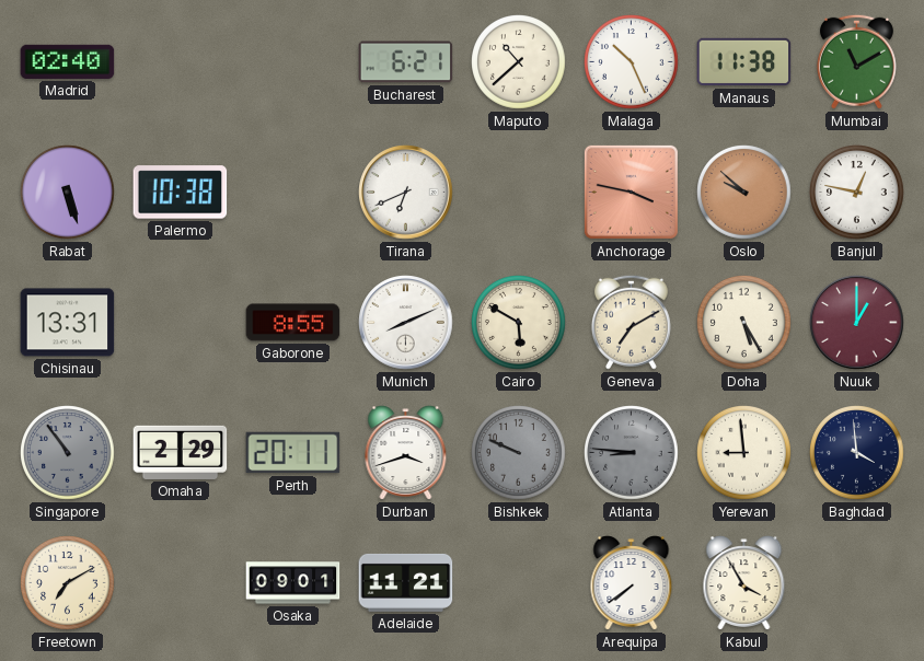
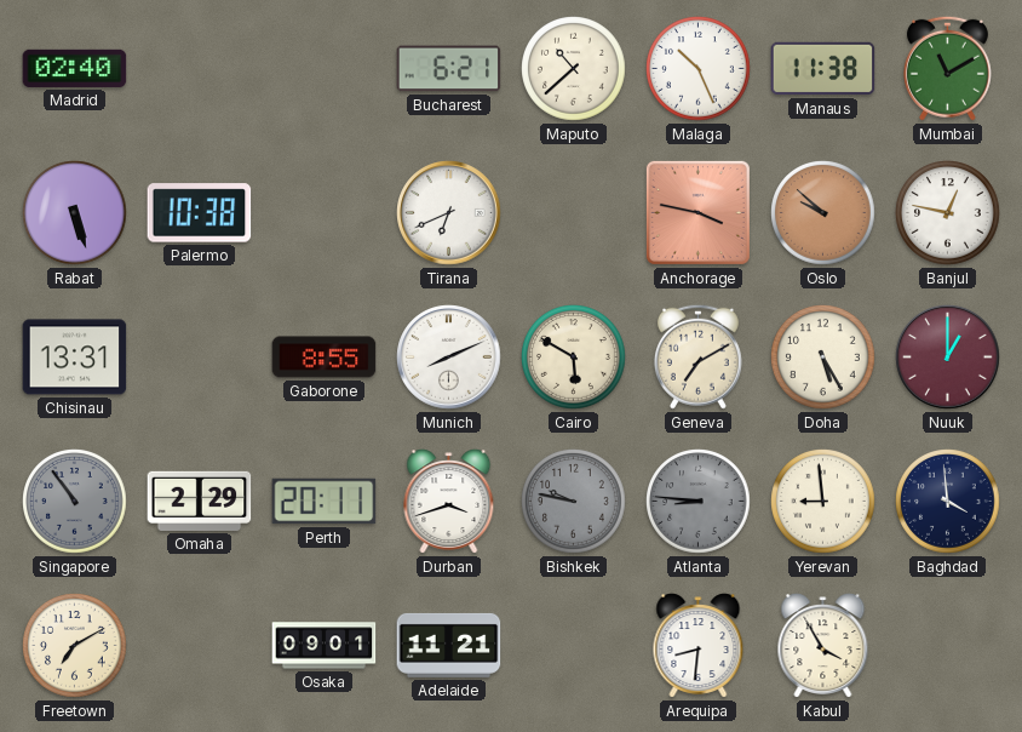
Bishkek: 9:49 -> 9:47 (574, 502)
Arequipa: 7:39 -> 8:31 (699, 646)
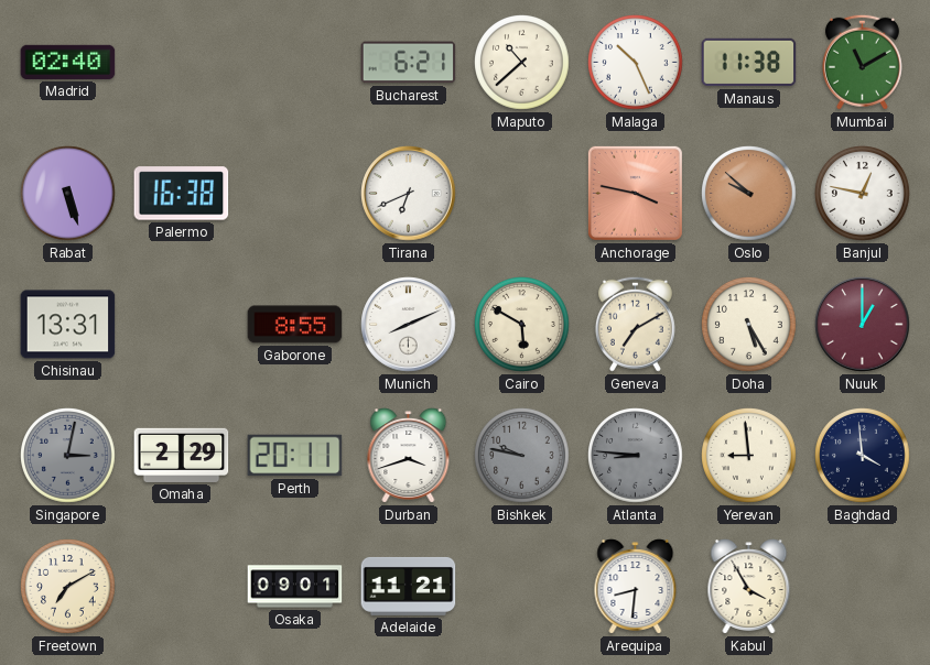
Palermo: 10:38 -> 16:38 (182, 194)
Singapore: 10:54 -> 3:02 (68, 456)
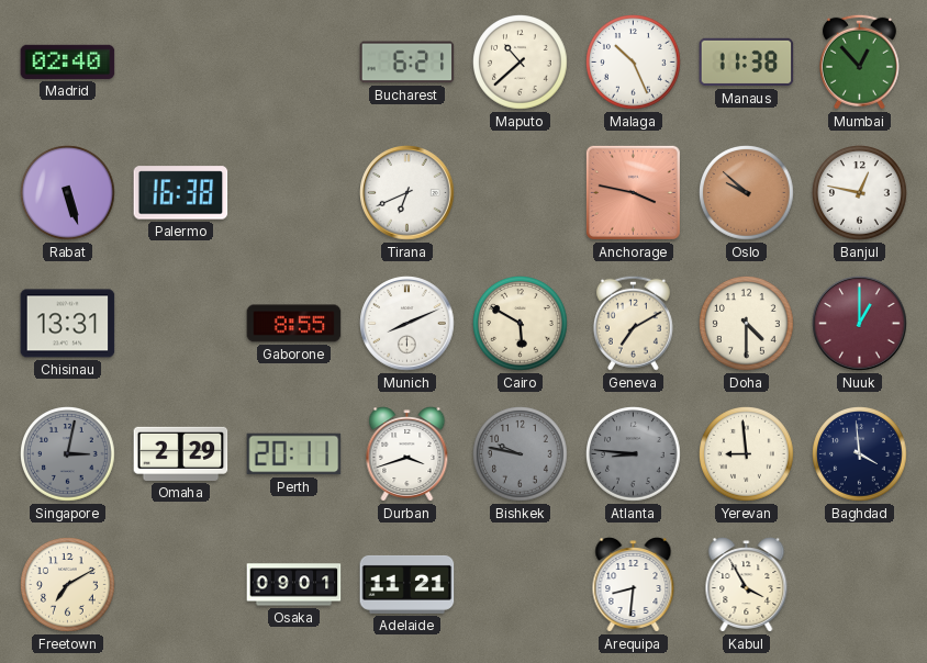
Mumbai: 11:10 -> 12:53 (859, 61)
Doha: 5:25 -> 4:30 (747, 324)
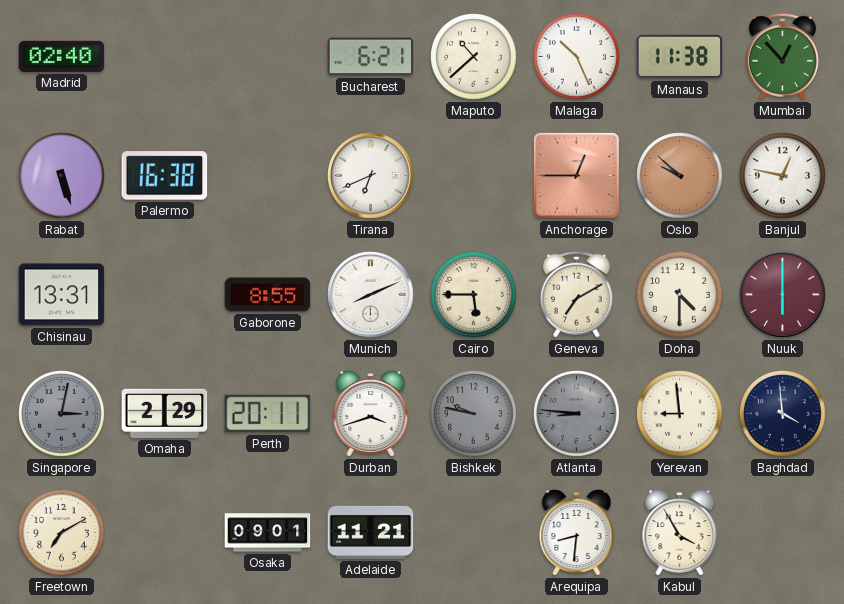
Anchorage: 3:47 -> 12:45 (576, 175)
Cairo: 5:50 -> 5:45 (474, 295)
Nuuk: 1:00 -> 6:00 (783, 295)
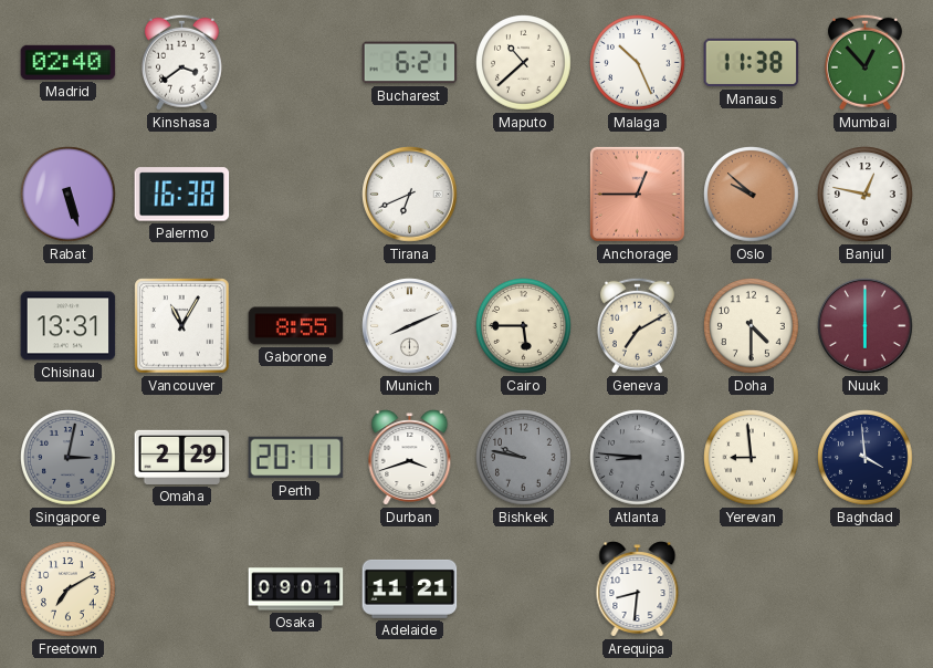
Kinshasa: none -> 3:39 (181, 62)
Vancouver: none -> 11:05 (182, 326)
Kabul: 3:55 -> none (680, 533)
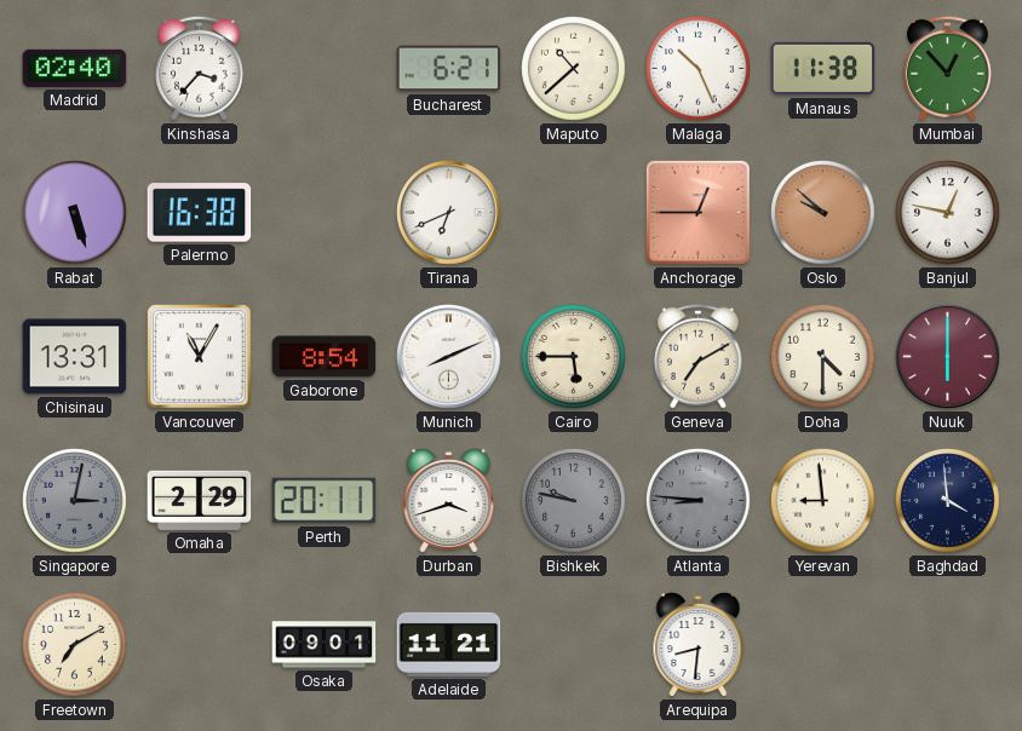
Kinshasa: 3:39 -> 3:37 (199, 68)
Gaborone: 8:55 -> 8:54 (325, 357)
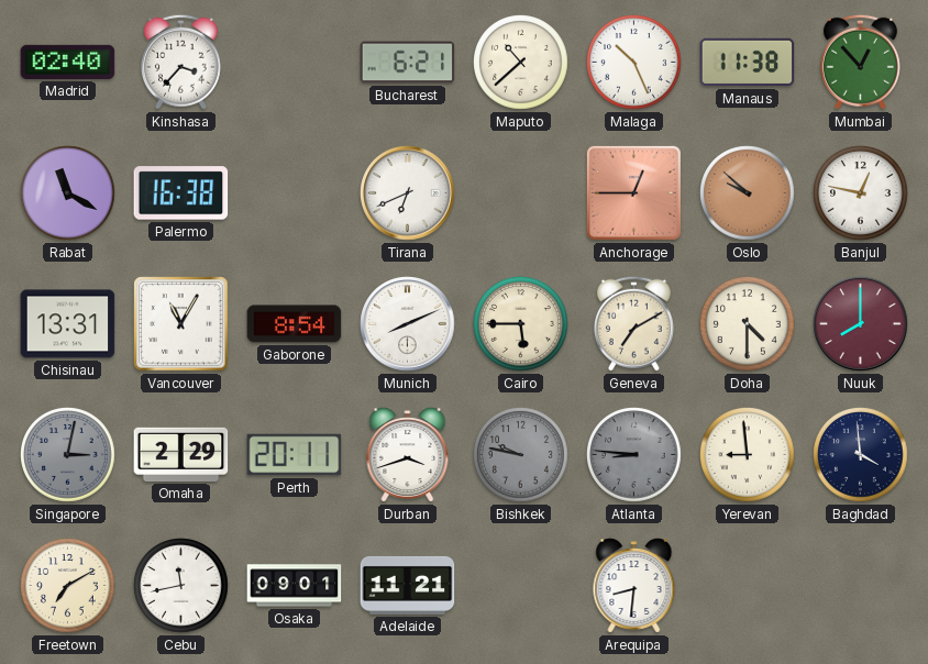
Rabat: 5:27 -> 11:20 (68, 193)
Nuuk: 6:00 -> 8:00 (861, 324)
Cebu: none -> 11:43 (181, 586)
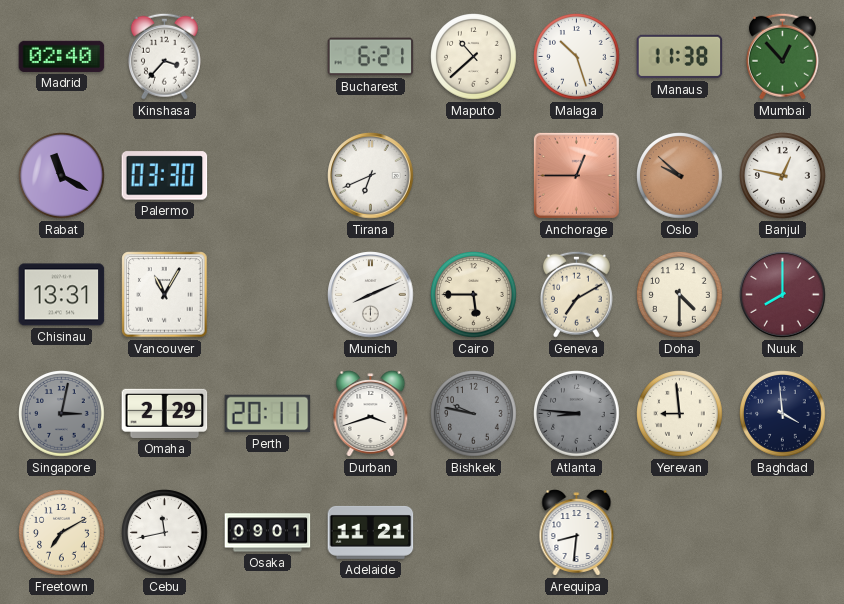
Malaga: 10:26 -> 10:27 (577, 57)
Palermo: 16:38 -> 03:30 (165, 176)
Gaborone: 8:54 -> none (295, 324)
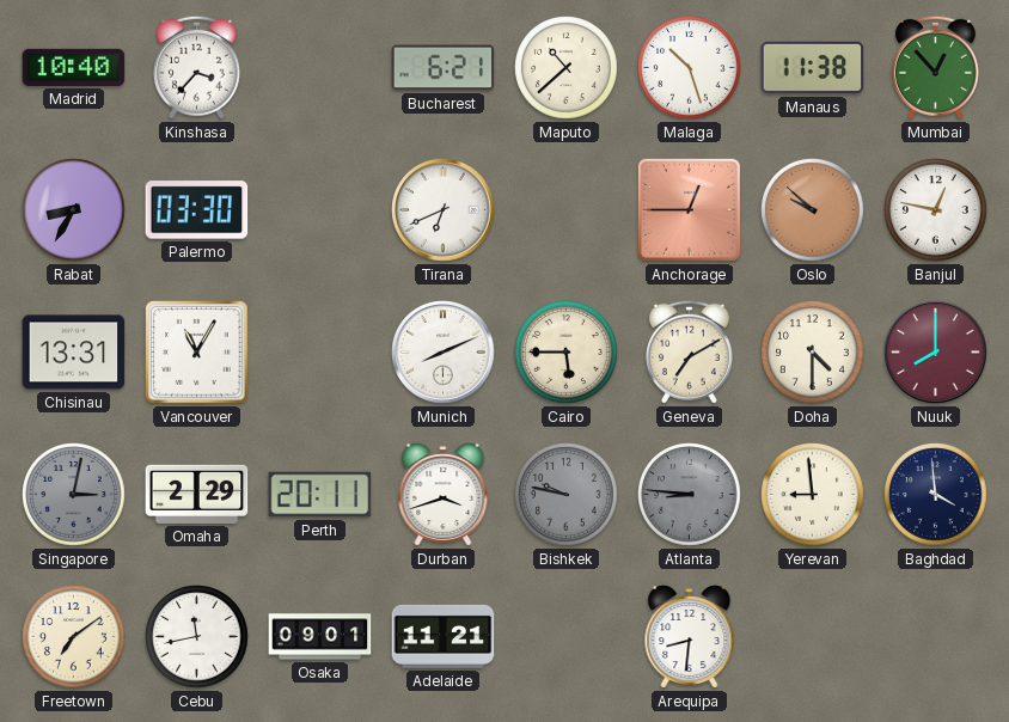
Madrid: 02:40 -> 10:40 (74, 67)
Rabat: 11:20 -> 8:35 (74, 210)
Freetown: 7:10 -> 7:09 (74, 637)
